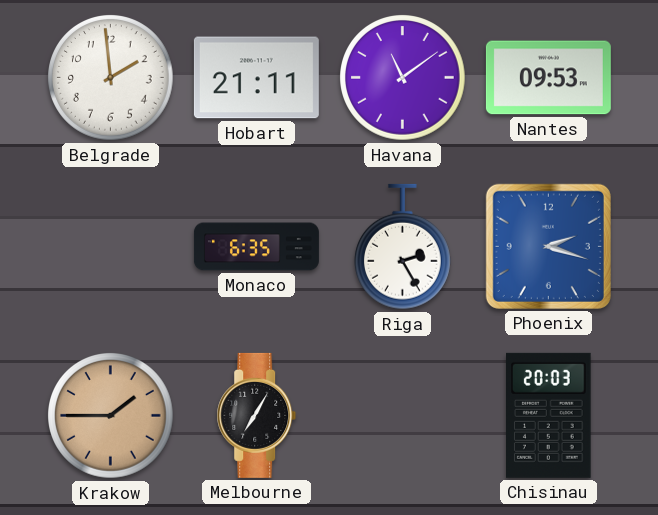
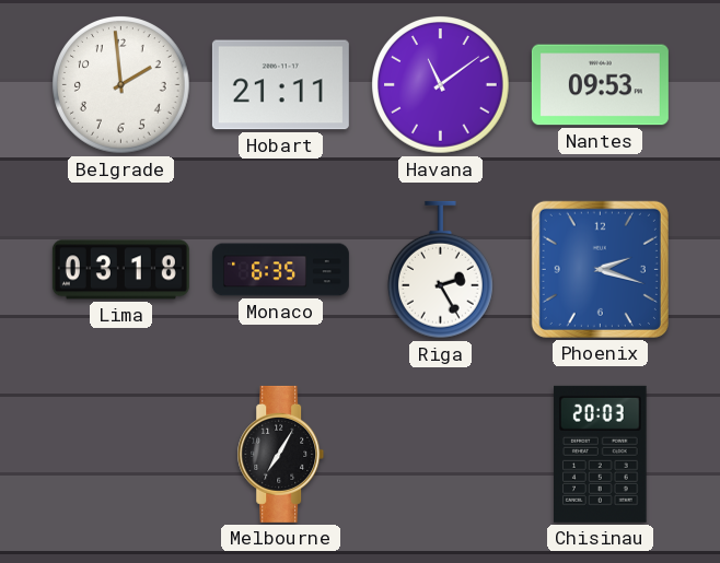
Lima: none -> 03:18 (120, 270)
Krakow: 1:45 -> none (111, 416)
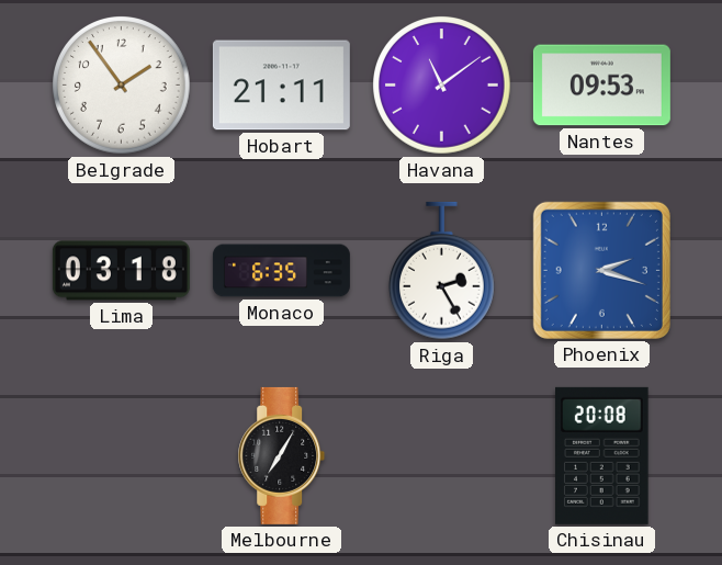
Belgrade: 1:59 -> 1:54 (122, 86)
Chisinau: 20:03 -> 20:08 (602, 455)
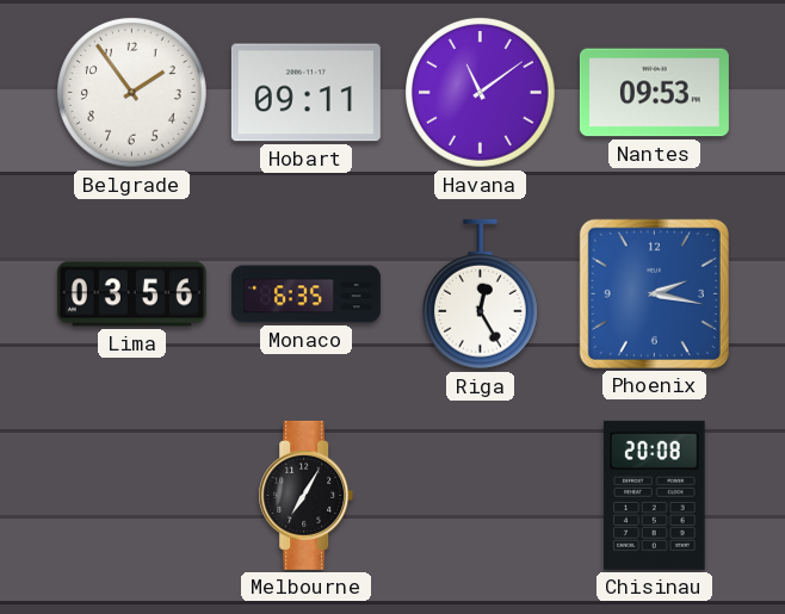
Hobart: 21:11 -> 09:11 (305, 93)
Lima: 03:18 -> 03:56 (131, 294)
Riga: 2:25 -> 12:25 (480, 294)
Phoenix: 2:18 -> 2:17 (654, 293)
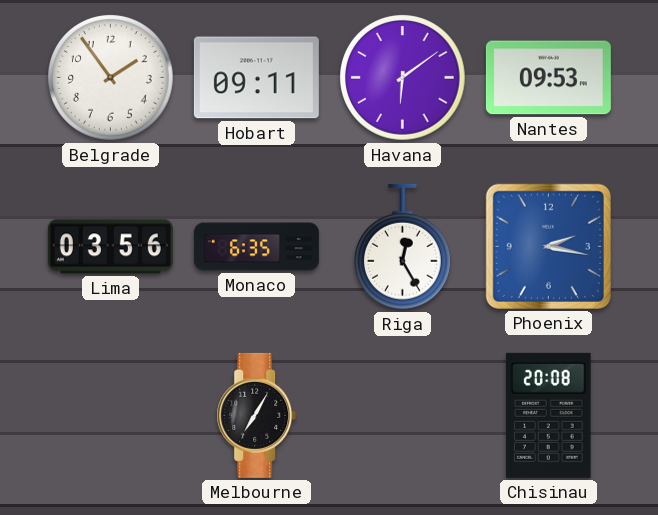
Havana: 11:09 -> 6:09 (403, 78)
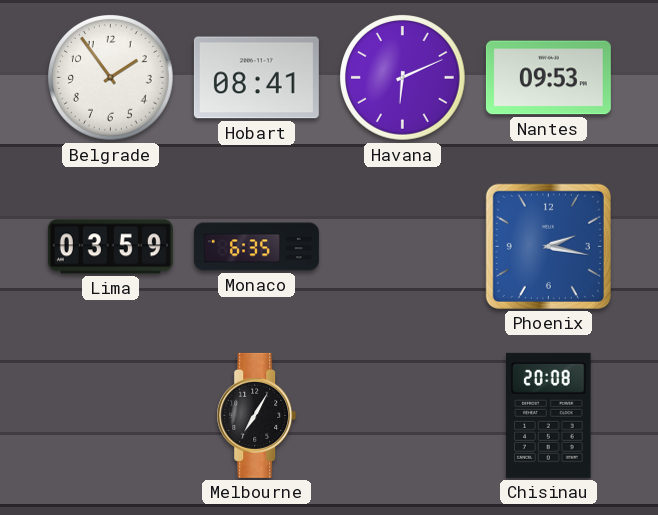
Hobart: 09:11 -> 08:41 (256, 78)
Havana: 6:09 -> 6:11 (403, 78)
Lima: 03:56 -> 03:59 (110, 247)
Riga: 12:25 -> none (402, 247)
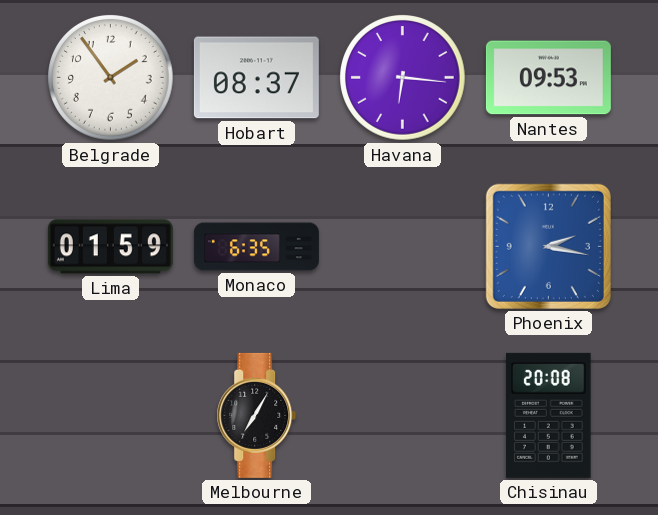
Hobart: 08:41 -> 08:37 (256, 78)
Havana: 6:11 -> 6:16 (403, 78)
Lima: 03:59 -> 01:59 (110, 247)
